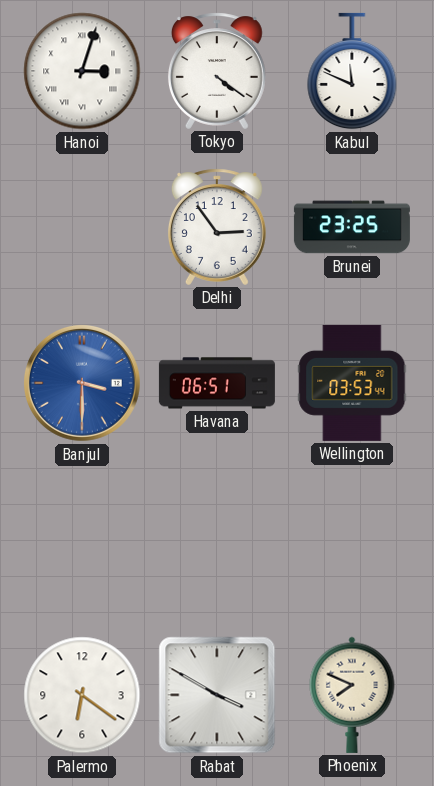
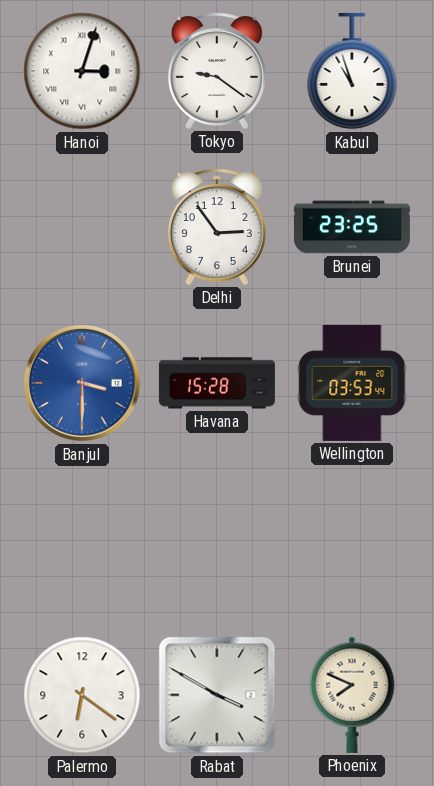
Tokyo: 4:21 -> 9:21 (217, 71)
Kabul: 11:49 -> 10:57 (352, 71)
Havana: 06:51 -> 15:28 (217, 383)
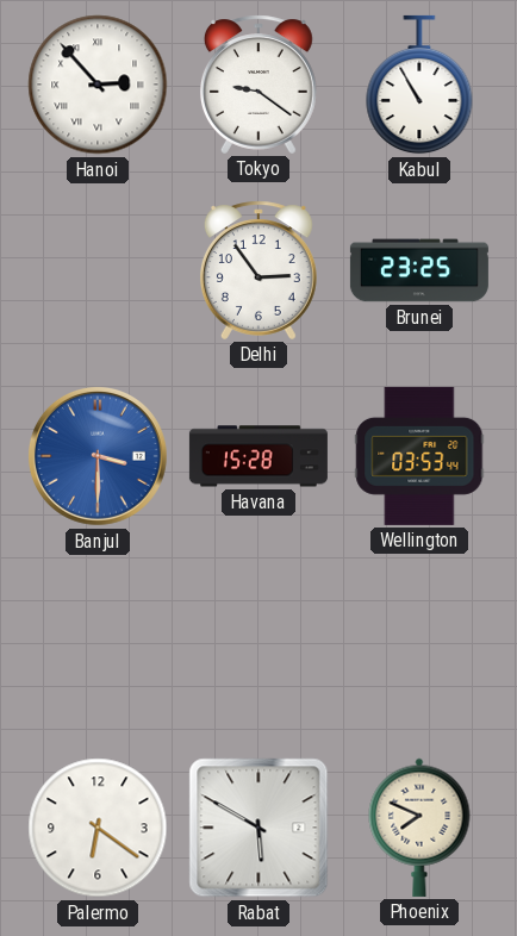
Hanoi: 3:03 -> 2:53 (98, 85)
Kabul: 10:57 -> 10:55 (419, 85)
Rabat: 3:50 -> 5:50 (258, 828)
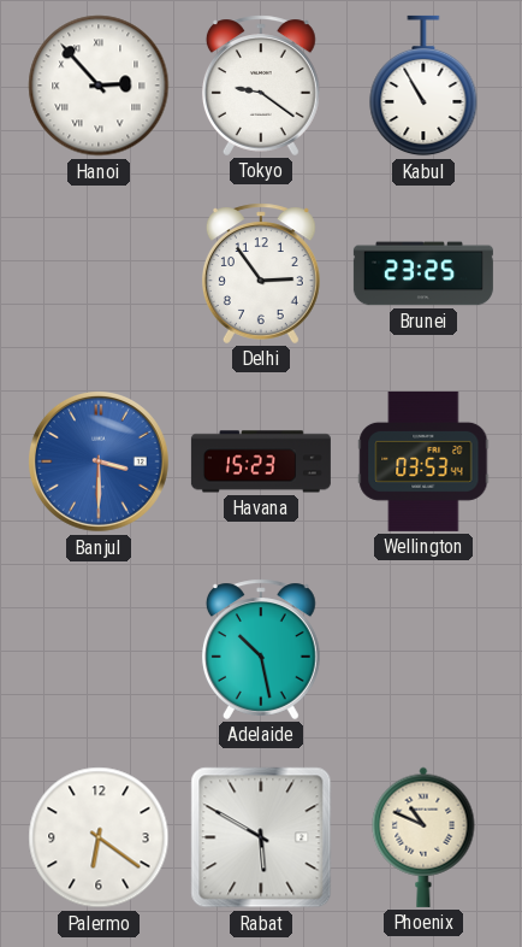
Havana: 15:28 -> 15:23 (261, 461)
Adelaide: none -> 10:28 (261, 649)
Phoenix: 7:49 -> 10:49 (423, 837)
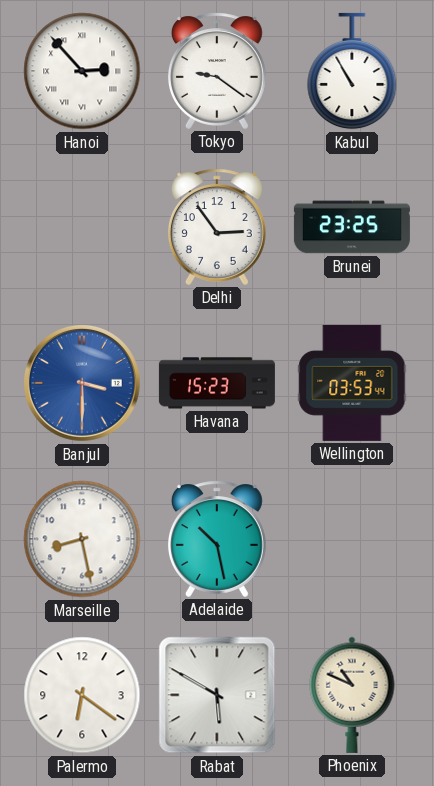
Marseille: none -> 8:28 (82, 539)
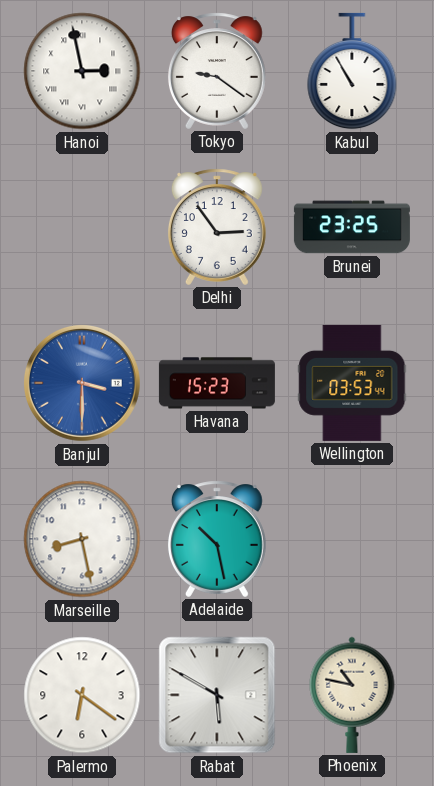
Hanoi: 2:53 -> 2:58 (82, 71)
Phoenix: 10:49 -> 10:47 (352, 695)
